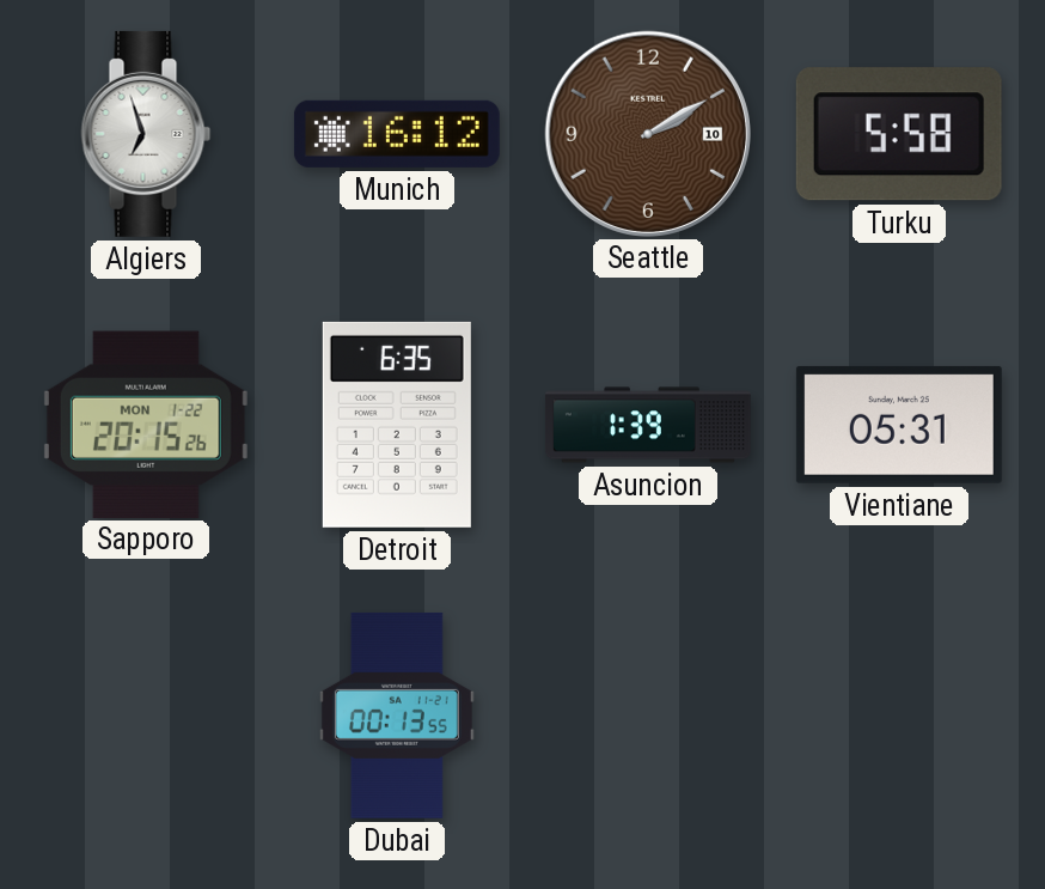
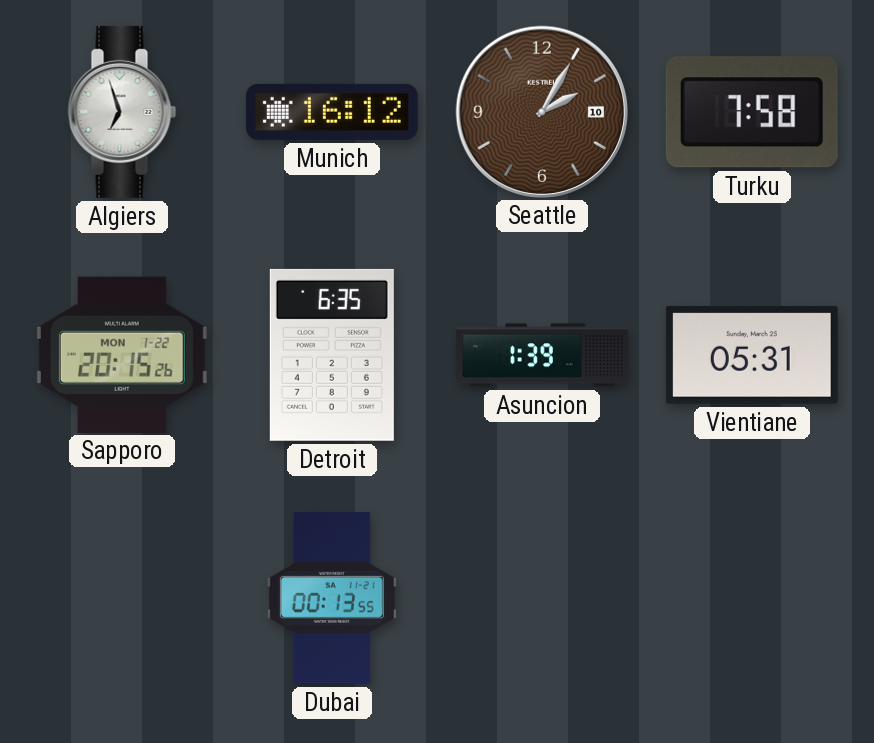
Seattle: 2:10 -> 2:05 (541, 111)
Turku: 5:58 -> 7:58 (752, 112)
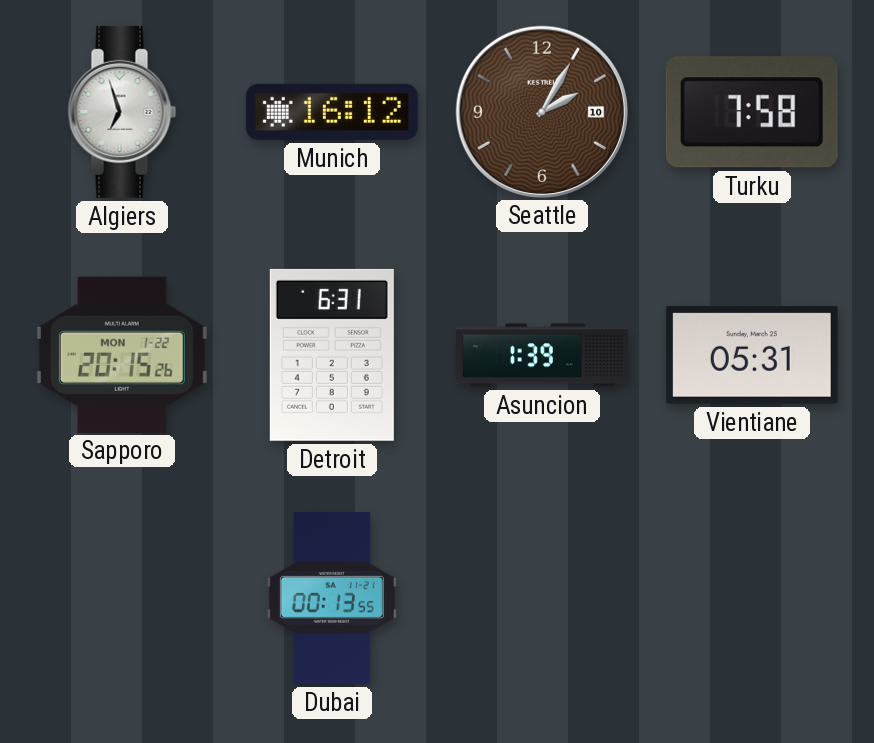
Detroit: 6:35 -> 6:31 (332, 355)
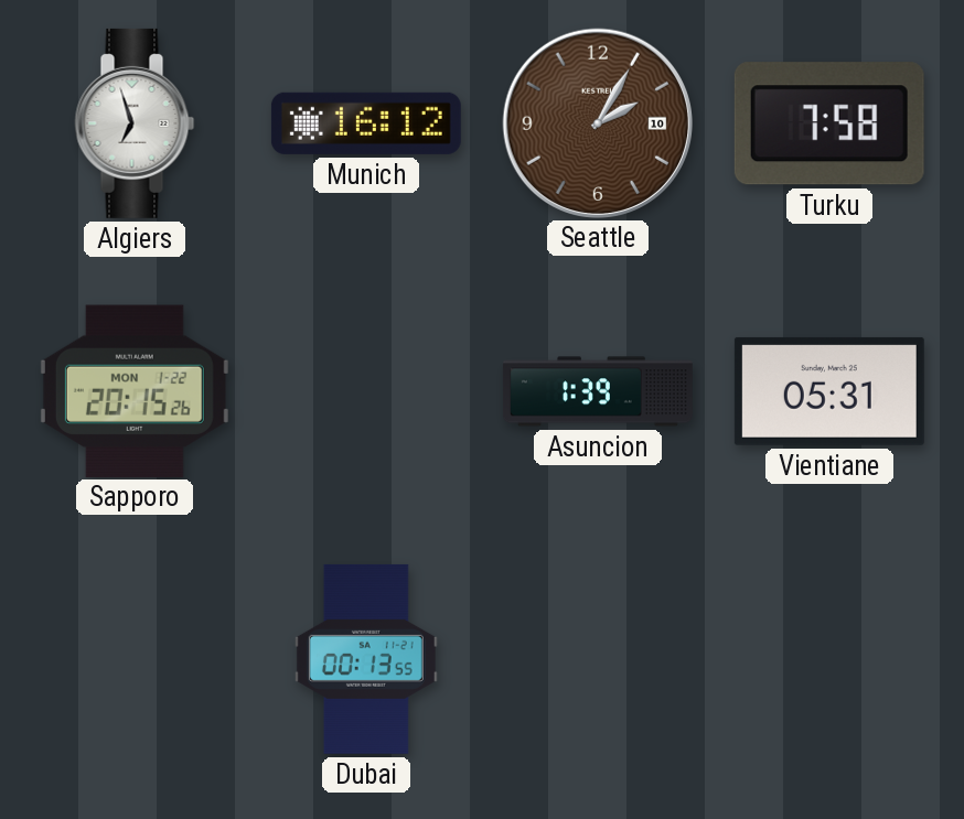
Detroit: 6:31 -> none (332, 355)
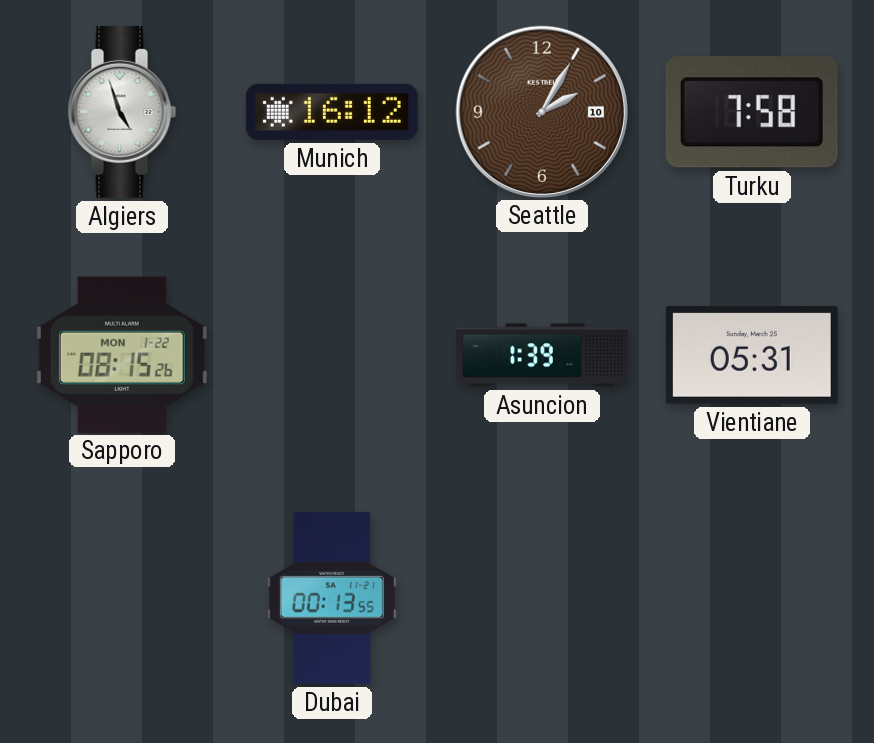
Algiers: 6:57 -> 4:57 (122, 112)
Sapporo: 20:15 -> 08:15 (122, 354)
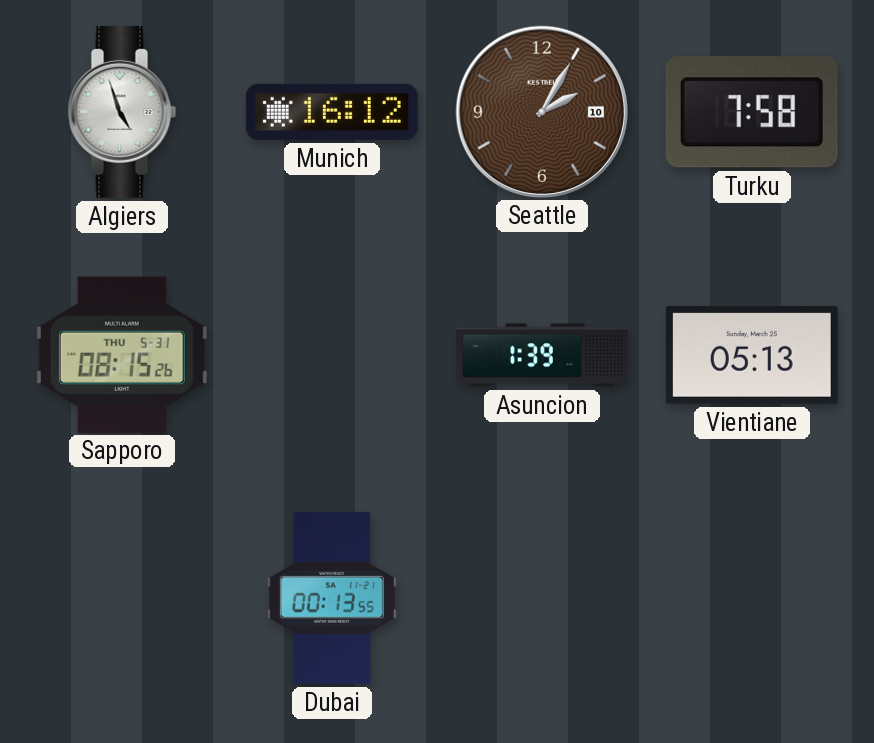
Sapporo date: MON 1-22 -> THU 5-31 (122, 354)
Vientiane: 05:31 -> 05:13 (752, 355)
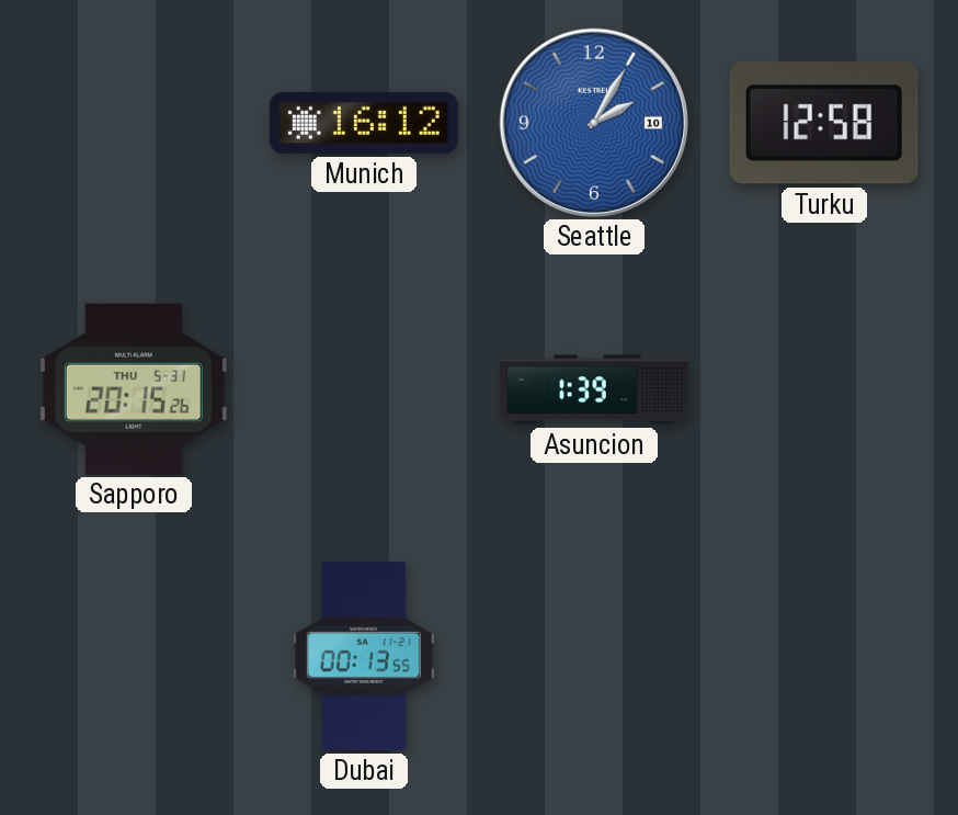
Algiers: 4:57 -> none (122, 112)
Seattle dial: brown -> blue (593, 122)
Turku: 7:58 -> 12:58 (824, 123)
Sapporo: 08:15 -> 20:15 (134, 388)
Vientiane: 05:13 -> none (752, 355)
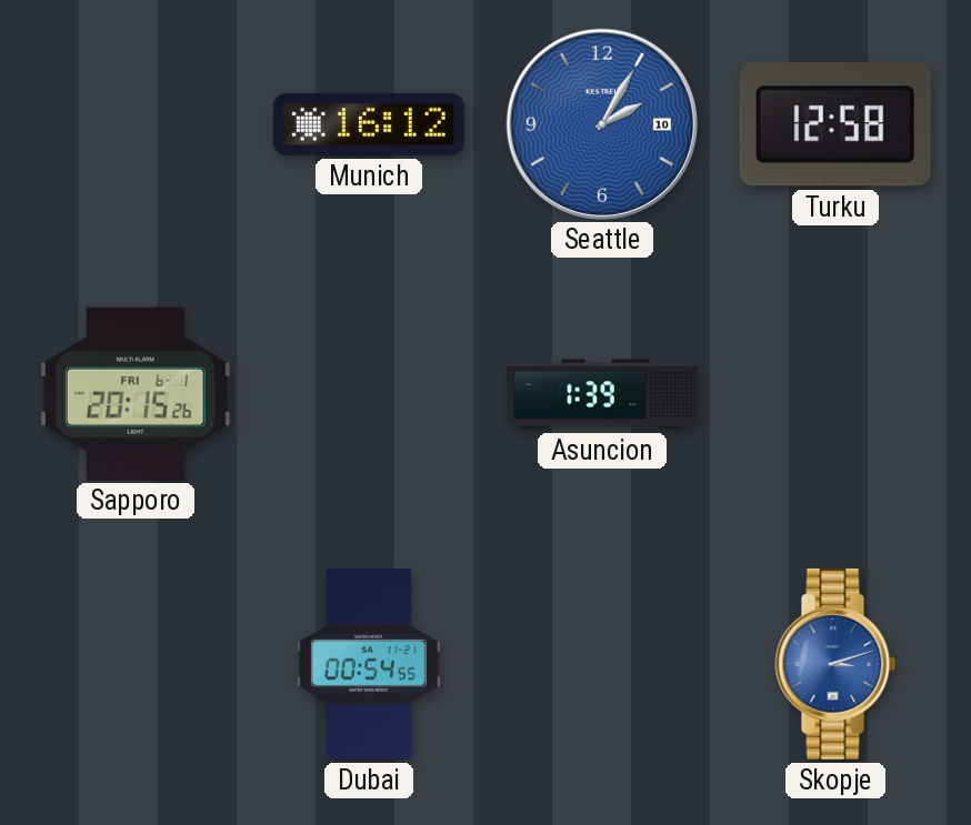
Sapporo date: THU 5-31 -> FRI 6-1 (136, 393)
Dubai: 00:13 -> 00:54 (369, 664)
Skopje: none -> 3:12 (835, 664)
